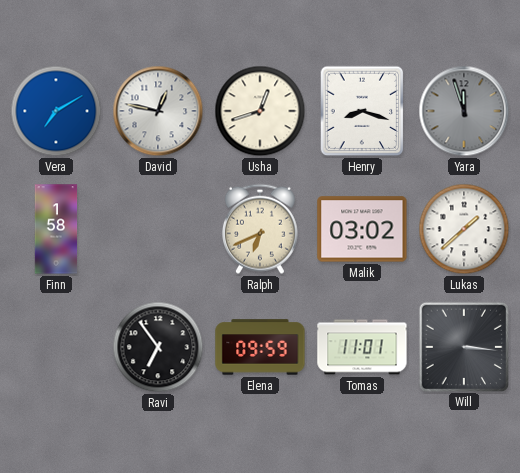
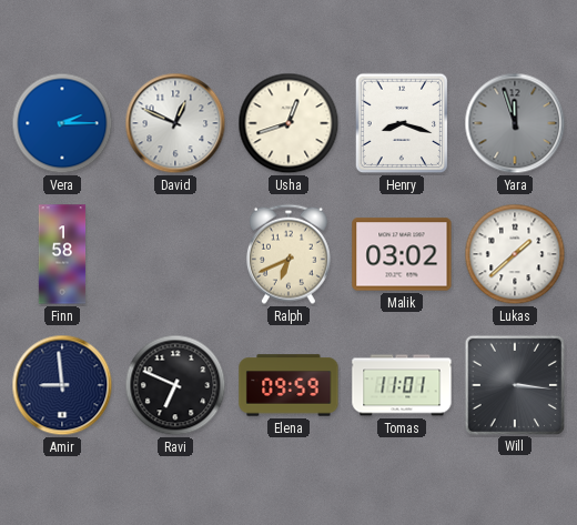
Vera: 7:10 -> 2:15 (62, 123)
David: 12:47 -> 12:49 (175, 123)
Amir: none -> 8:59 (62, 385)
Ravi: 6:54 -> 6:49 (175, 385)
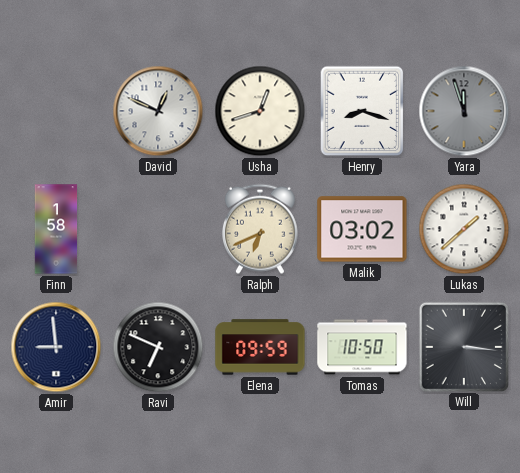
Vera: 2:15 -> none (62, 123)
Tomas: 11:01 -> 10:50 (362, 347)
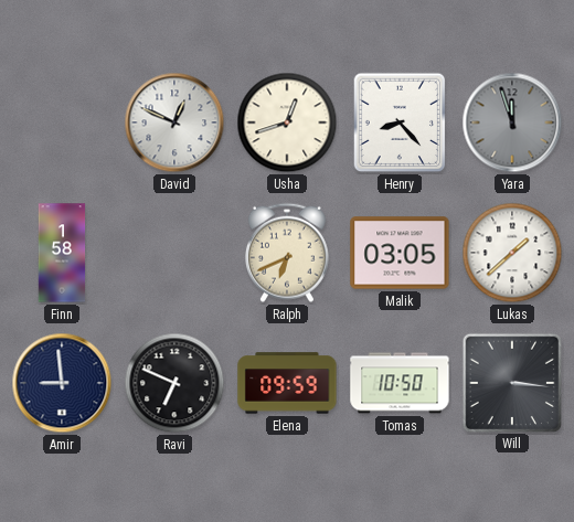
Henry: 8:18 -> 8:23 (400, 122)
Malik: 03:02 -> 03:05 (400, 253)
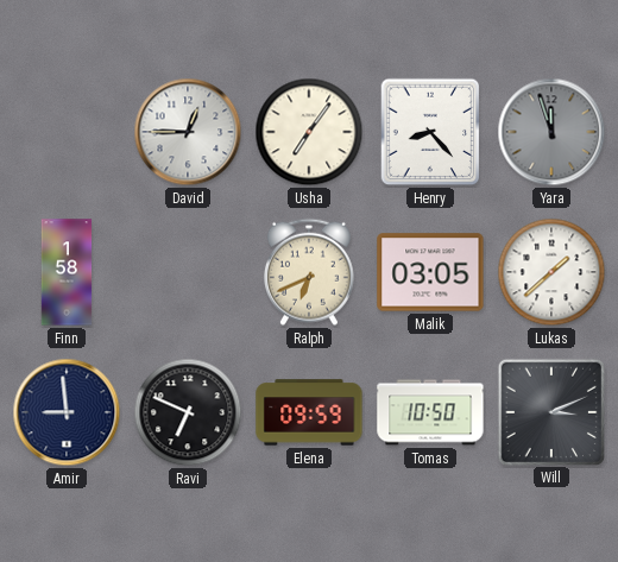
David: 12:49 -> 12:45 (188, 132)
Usha: 12:42 -> 7:06 (309, 132)
Will: 3:16 -> 3:11 (550, 411)
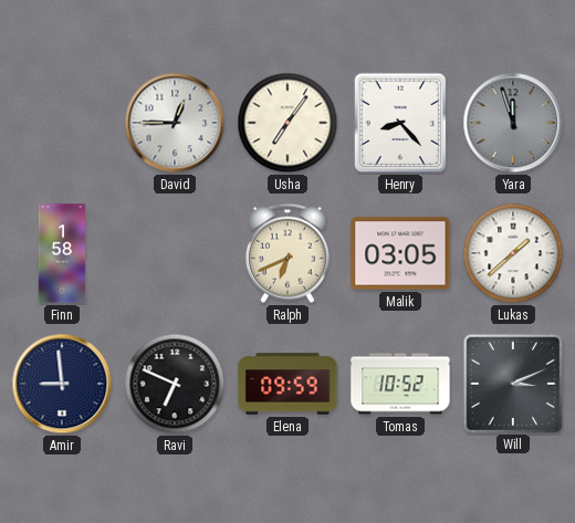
Tomas: 10:50 -> 10:52 (400, 384)
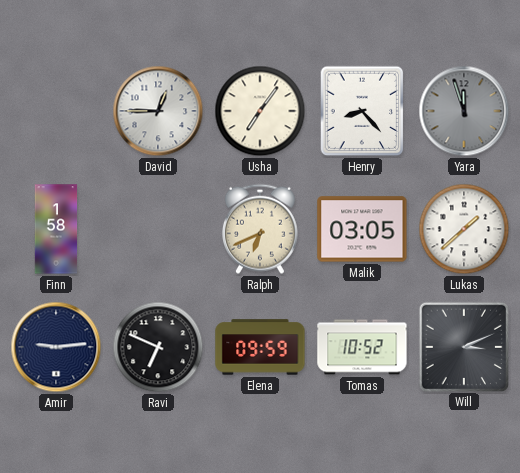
Amir: 8:59 -> 9:14 (56, 347)
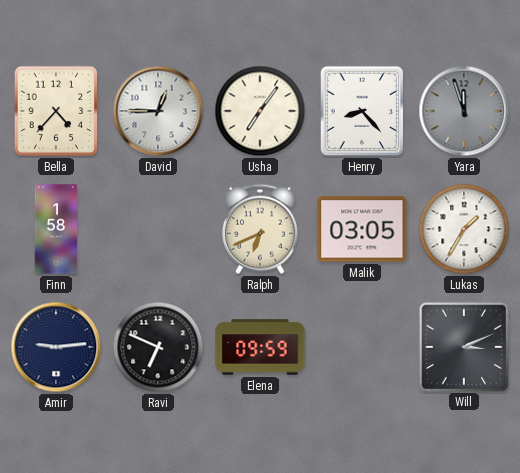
Bella: none -> 4:37 (56, 111)
Lukas: 1:38 -> 1:35 (464, 229)
Tomas: 10:52 -> none (362, 347)
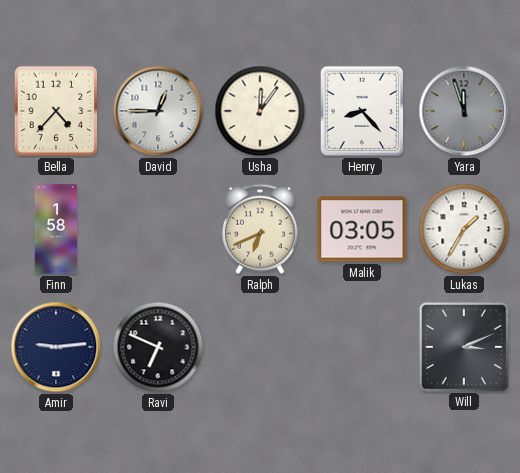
Usha: 7:06 -> 12:06 (260, 111)
Elena: 09:59 -> none (260, 347)
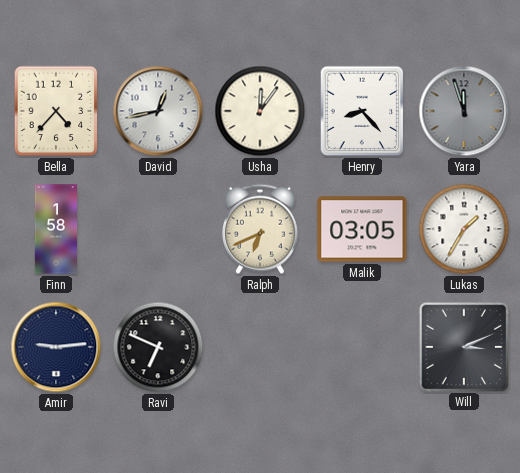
David: 12:45 -> 12:43 (158, 111)
